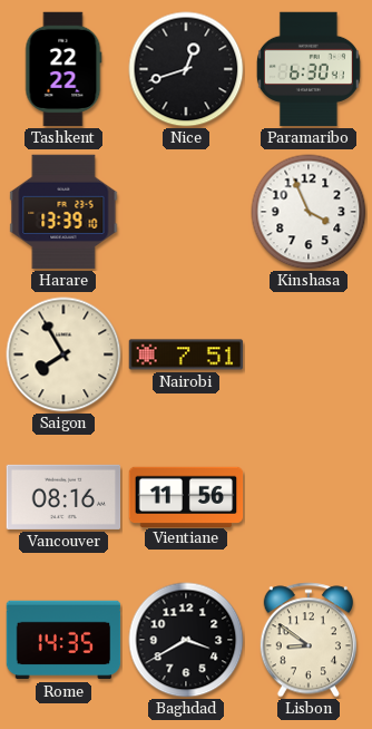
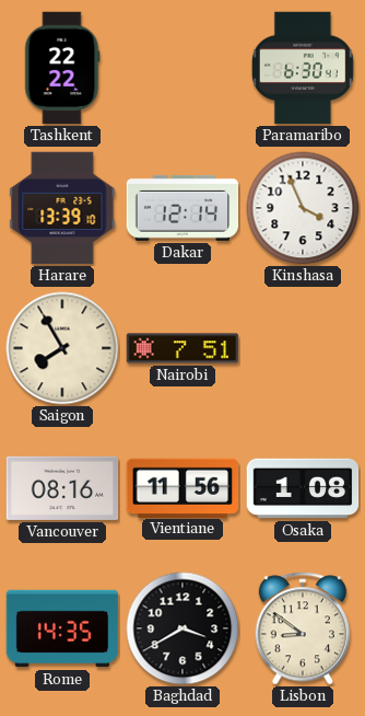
Nice: 12:42 -> none (186, 69)
Dakar: none -> 12:14 (182, 208)
Osaka: none -> 1:08 (303, 488)
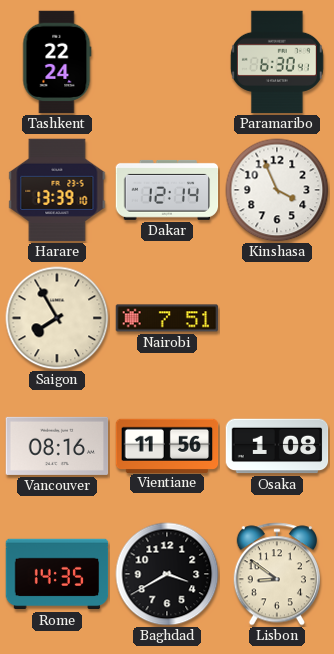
Tashkent: 22:22 -> 22:24 (57, 62)
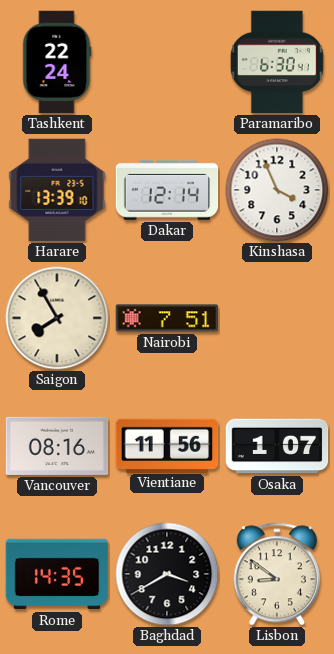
Osaka: 1:08 -> 1:07 (277, 446)
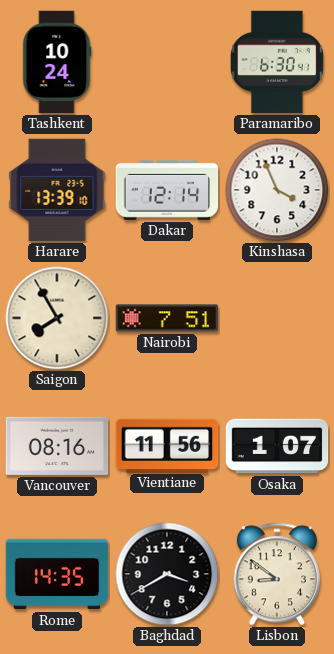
Tashkent: 22:24 -> 10:24 (57, 62)
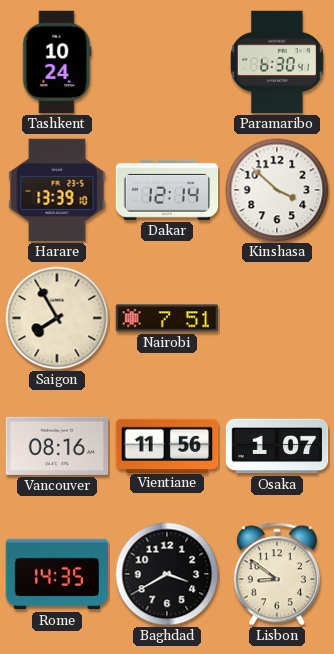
Kinshasa: 3:56 -> 3:52 (277, 190)
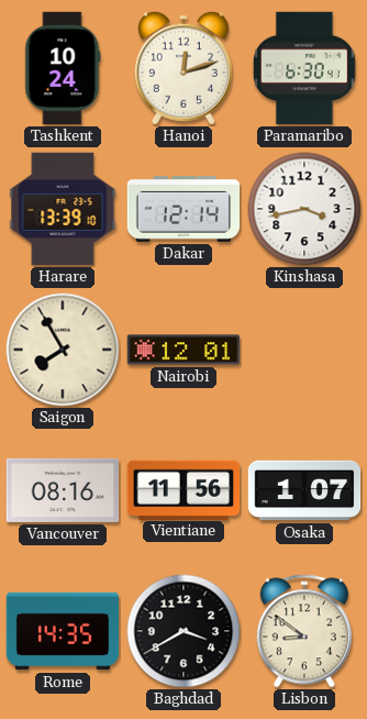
Hanoi: none -> 12:12 (183, 68)
Kinshasa: 3:52 -> 3:43 (304, 209)
Nairobi: 7:51 -> 12:01 (183, 350)
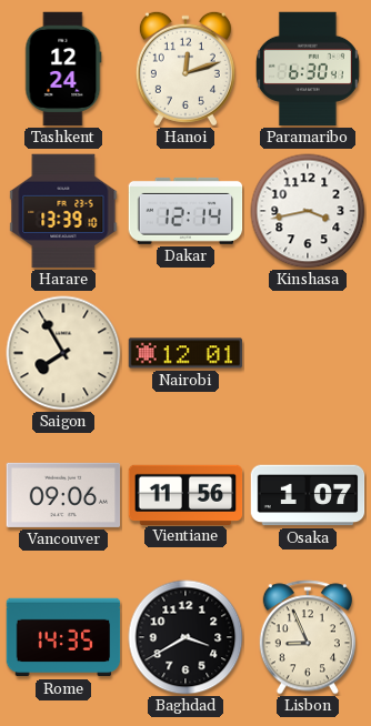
Tashkent: 10:24 -> 12:24 (63, 69)
Vancouver: 08:16 -> 09:06 (63, 495)
Lisbon: 8:51 -> 8:56 (308, 637)
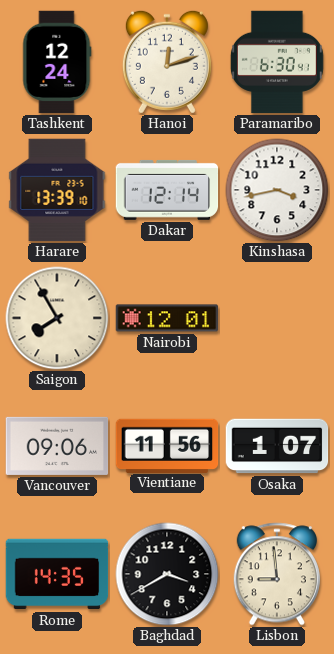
Lisbon: 8:56 -> 8:59 (277, 574)
